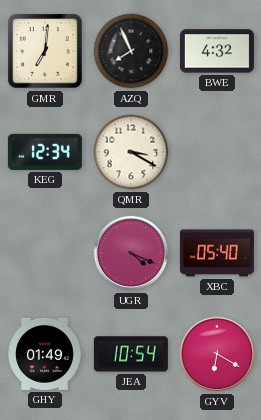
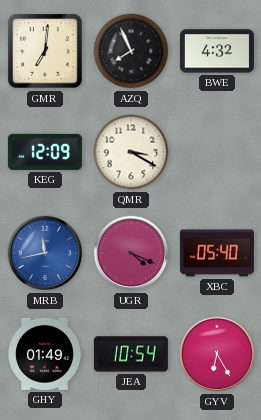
KEG: 12:34 -> 12:09 (45, 152)
MRB: none -> 11:43 (45, 253)
GYV: 6:20 -> 6:25 (217, 354)
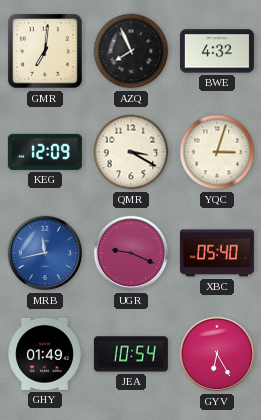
YQC: none -> 3:03 (217, 152)
UGR: 4:19 -> 9:19 (131, 253)
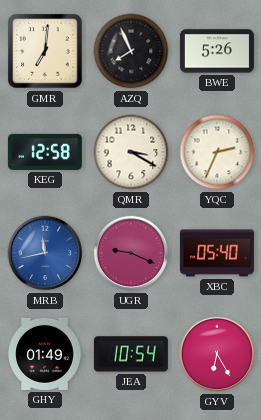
BWE: 4:32 -> 5:26 (217, 51)
KEG: 12:09 -> 12:58 (45, 152)
YQC: 3:03 -> 2:34 (217, 152)
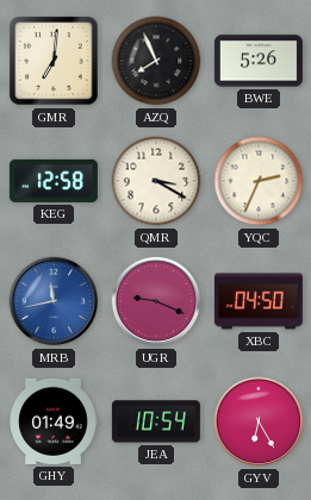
XBC: 05:40 -> 04:50 (259, 301)
